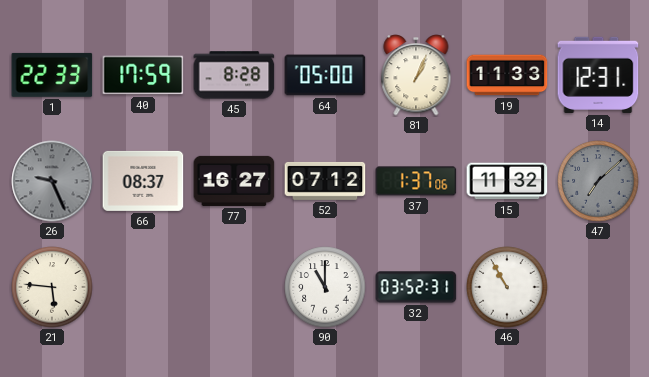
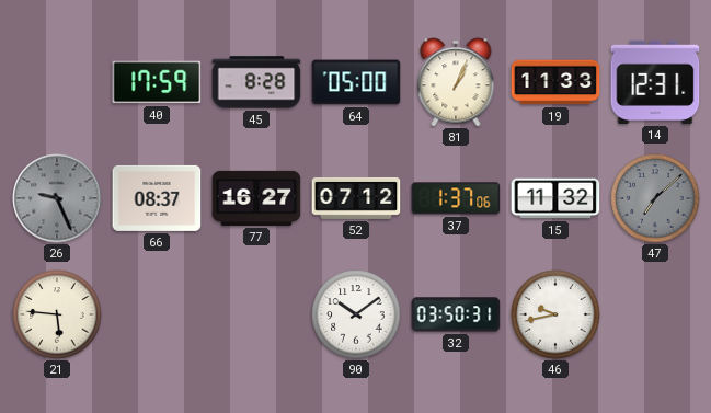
1: 22:33 -> none (52, 75)
90: 11:00 -> 10:09 (356, 314)
32: 03:52 -> 03:50 (456, 314)
46: 10:55 -> 9:43 (555, 314)
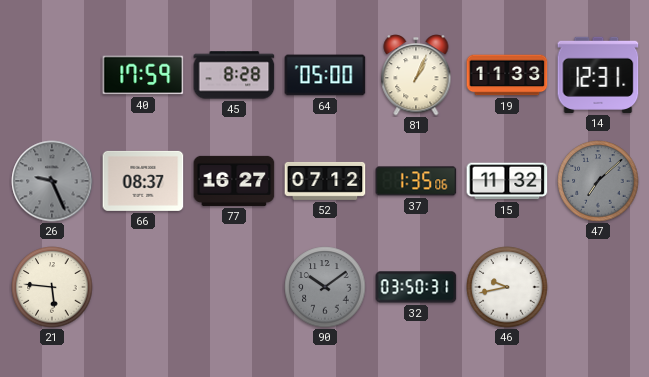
37: 1:37 -> 1:35 (416, 181)
90 dial: white -> grey (325, 287)
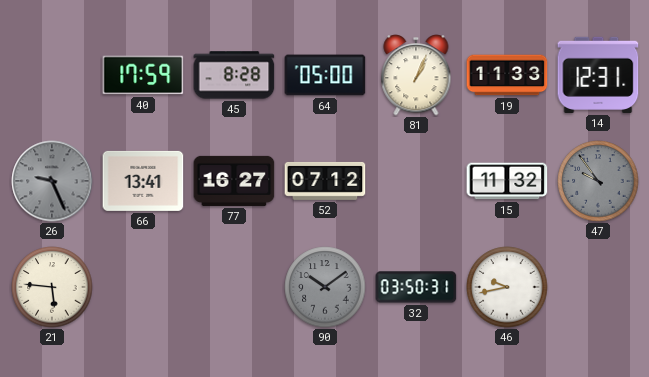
66: 08:37 -> 13:41 (143, 181)
37: 1:35 -> none (416, 181)
47: 7:08 -> 9:54 (598, 181)
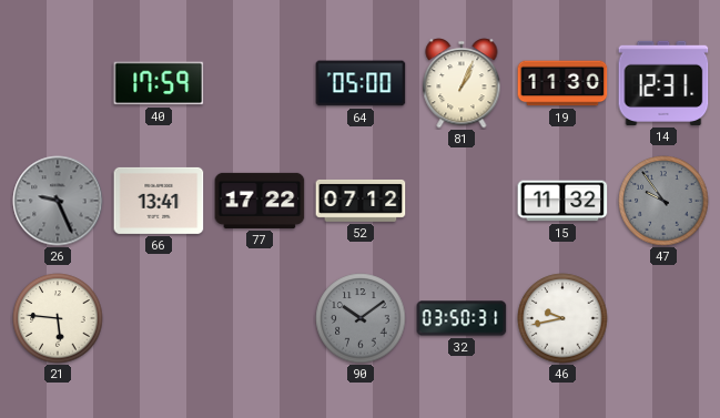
45: 8:28 -> none (234, 75)
19: 11:33 -> 11:30 (562, 83)
77: 16:27 -> 17:22 (260, 201)
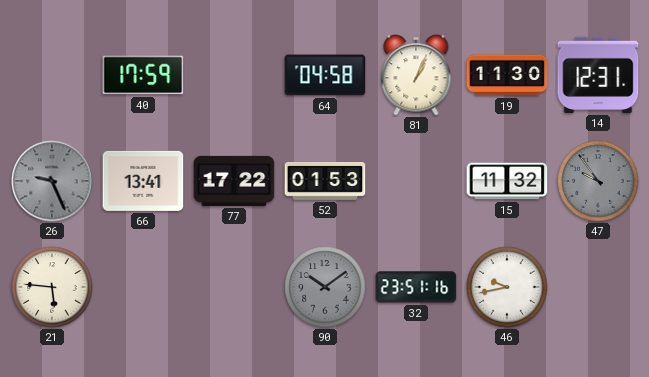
64: 05:00 -> 04:58 (325, 75)
52: 07:12 -> 01:53 (325, 181)
32: 03:50 -> 23:51 (416, 287)
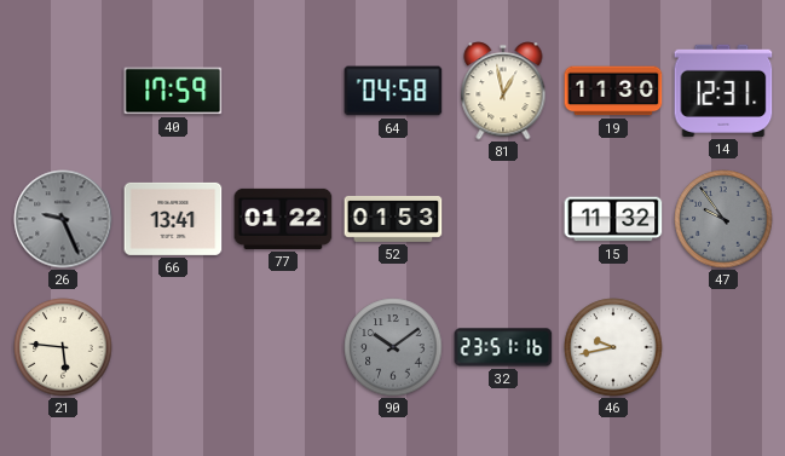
81: 1:04 -> 12:58 (503, 91)
77: 17:22 -> 01:22 (283, 219)
